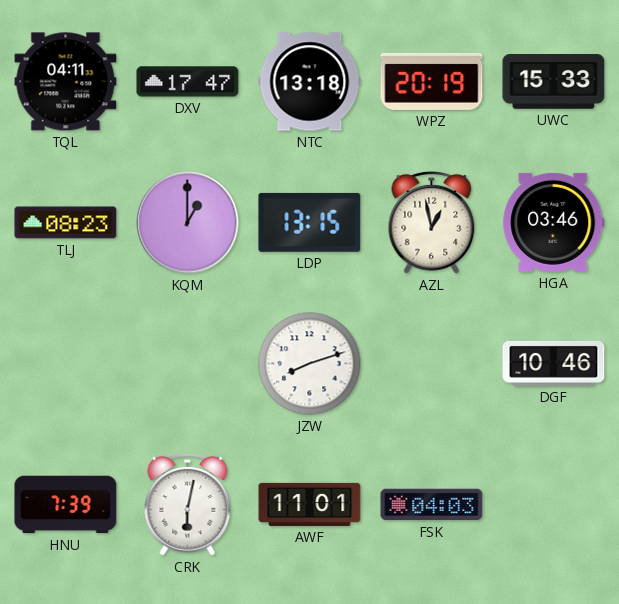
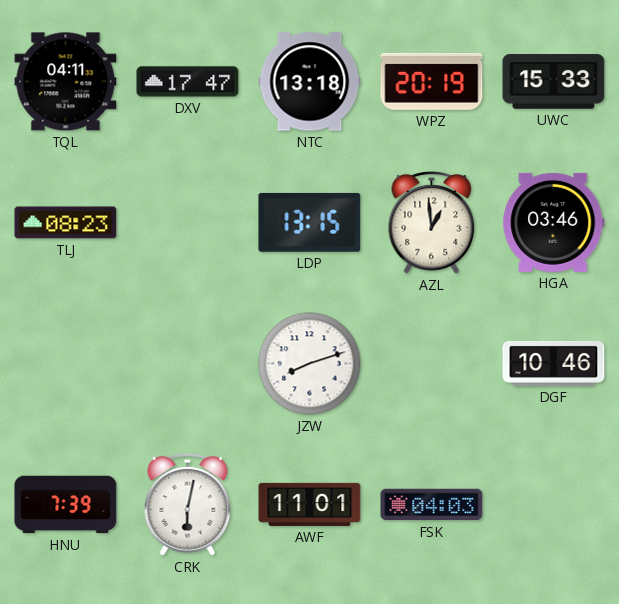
KQM: 1:00 -> none (188, 223)
AZL: 12:58 -> 12:59 (432, 222)
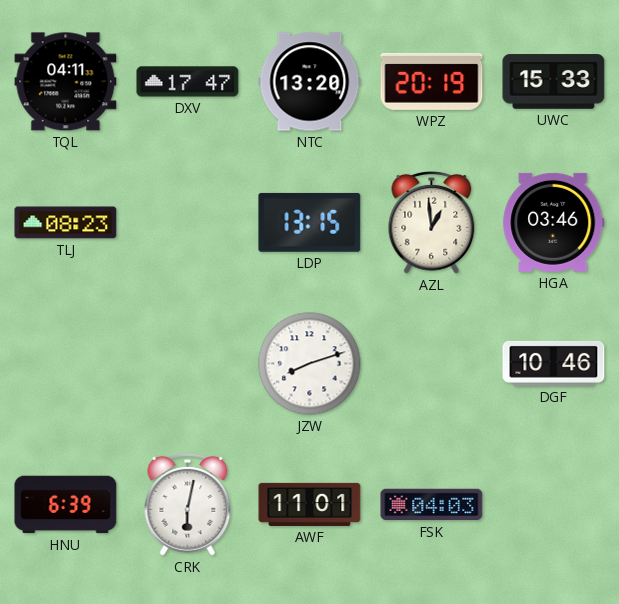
NTC: 13:18 -> 13:20 (310, 82)
HNU: 7:39 -> 6:39 (66, 505)
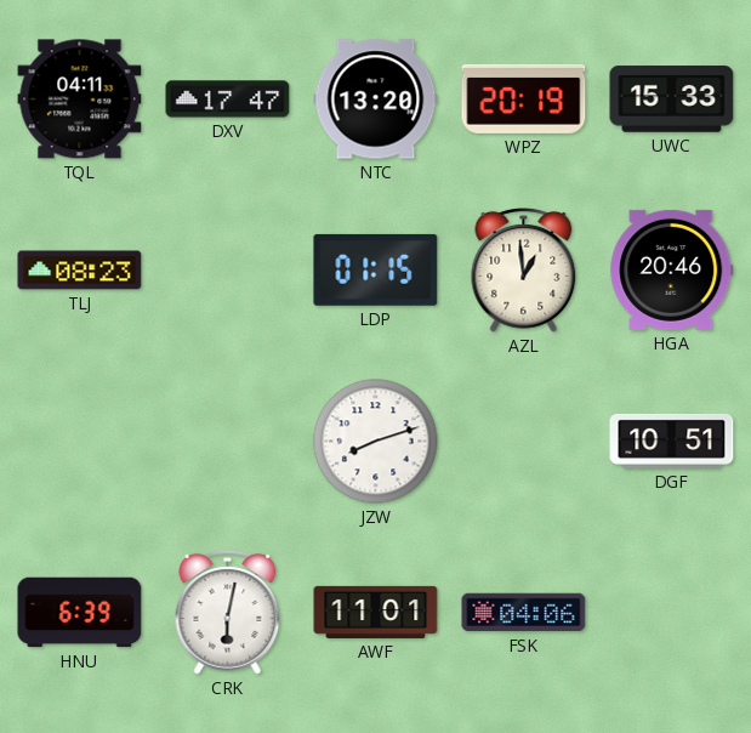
LDP: 13:15 -> 01:15 (376, 269)
HGA: 03:46 -> 20:46 (672, 269)
DGF: 10:46 -> 10:51 (672, 441)
FSK: 04:03 -> 04:06 (524, 613)
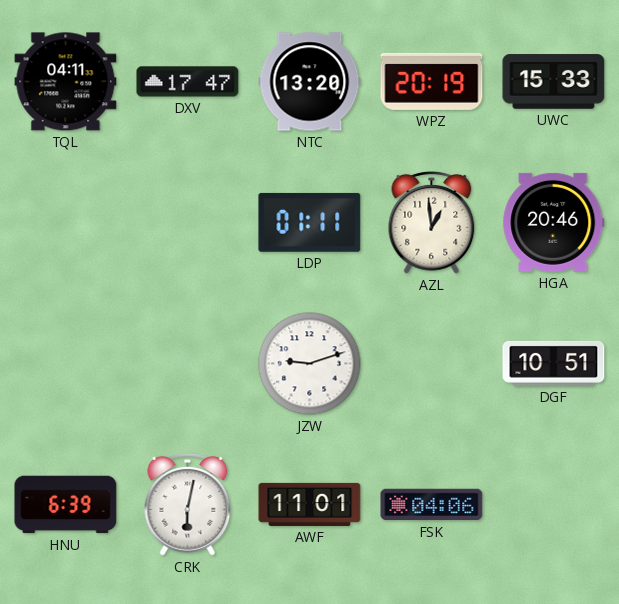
TLJ: 08:23 -> none (80, 271)
LDP: 01:15 -> 01:11 (310, 222)
JZW: 8:12 -> 9:12 (310, 364)
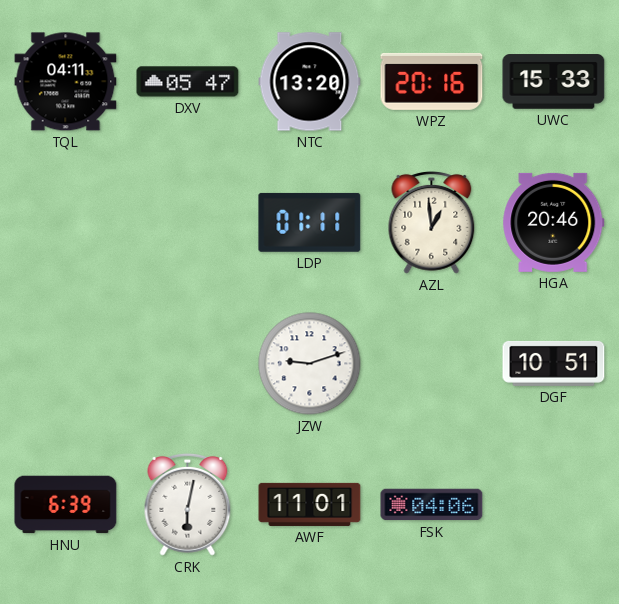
DXV: 17:47 -> 05:47 (188, 82)
WPZ: 20:19 -> 20:16 (432, 81)
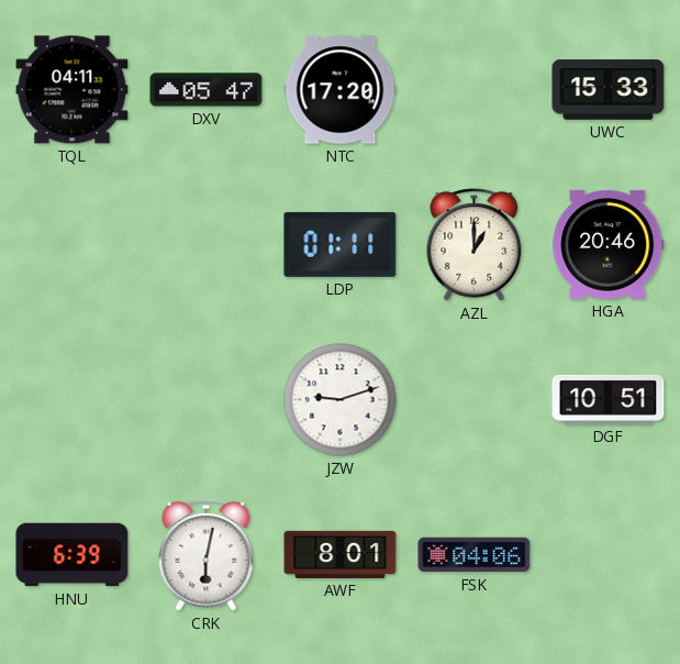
NTC: 13:20 -> 17:20 (341, 90)
WPZ: 20:16 -> none (432, 81)
AZL: 12:59 -> 1:00 (475, 244)
AWF: 11:01 -> 8:01 (341, 554)
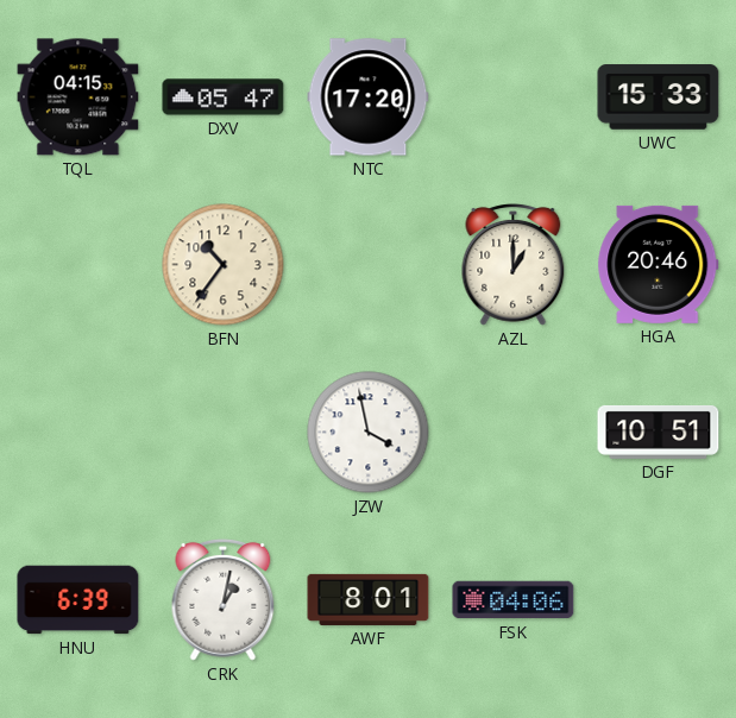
TQL: 04:11 -> 04:15 (78, 97)
BFN: none -> 10:36 (224, 265)
LDP: 01:11 -> none (341, 244)
JZW: 9:12 -> 3:58 (369, 433)
CRK: 6:02 -> 1:02 (224, 599)
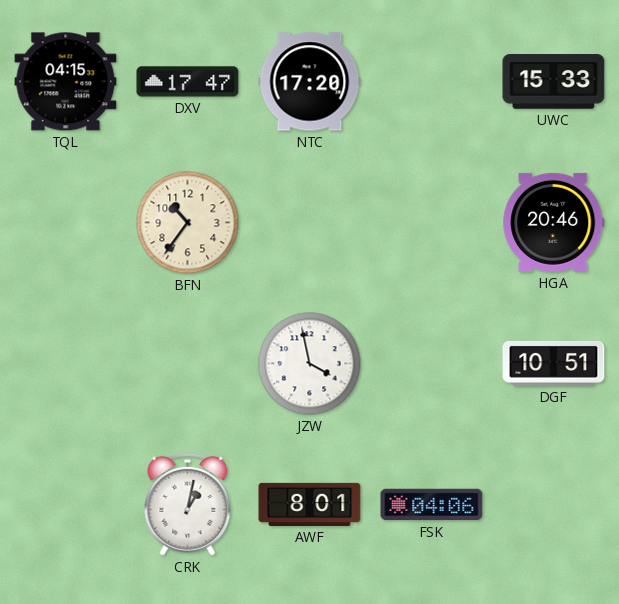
DXV: 05:47 -> 17:47 (188, 82)
AZL: 1:00 -> none (514, 264)
HNU: 6:39 -> none (78, 600)
